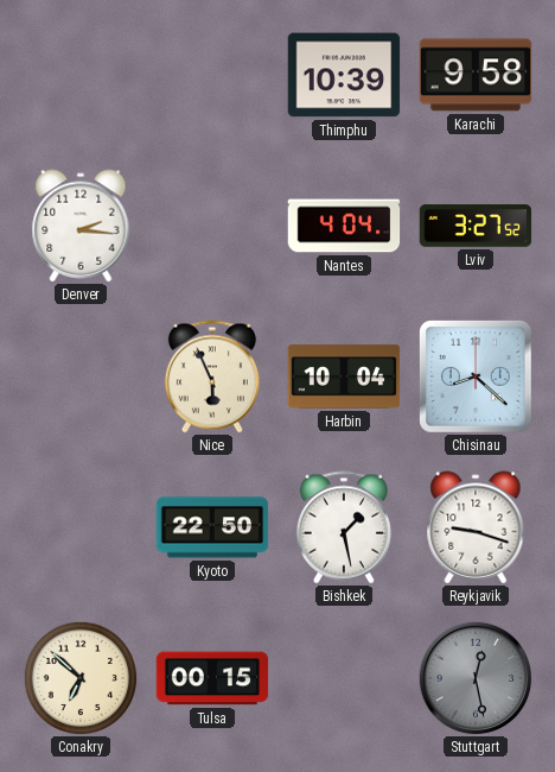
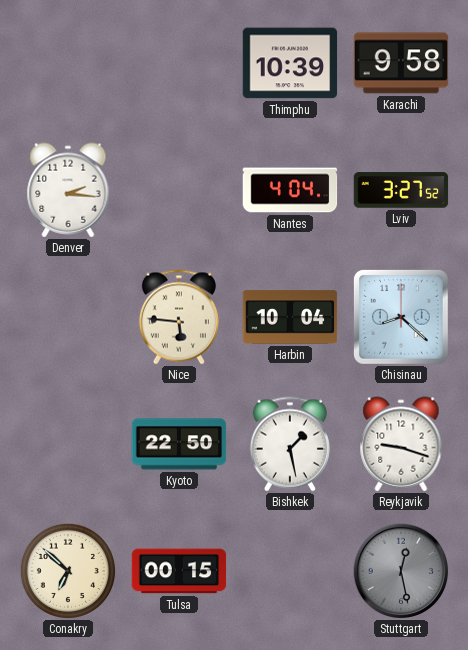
Nice: 5:56 -> 5:46 (179, 317)
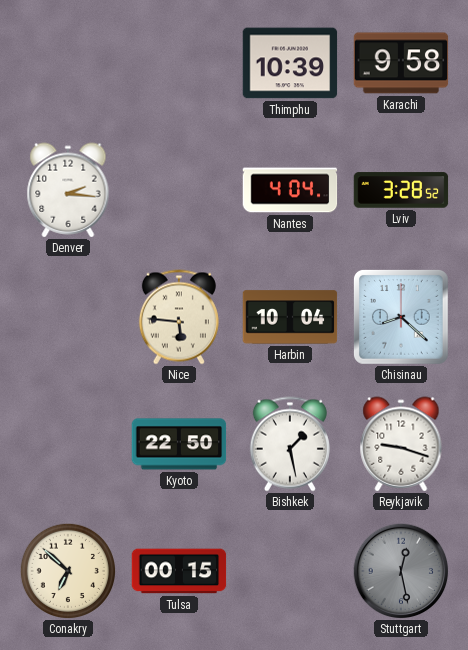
Lviv: 3:27 -> 3:28 (401, 190)
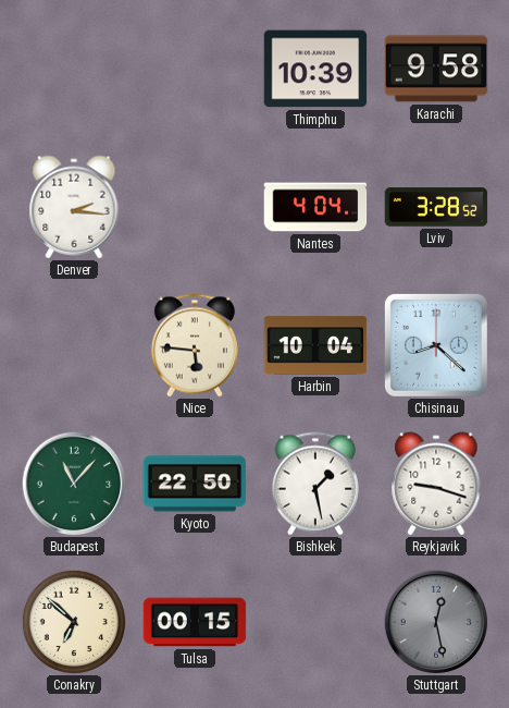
Budapest: none -> 11:07 (74, 484)
